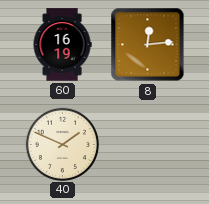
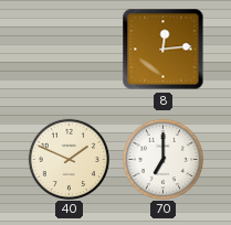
60: 16:19 -> none (62, 45)
70: none -> 7:00 (162, 159)
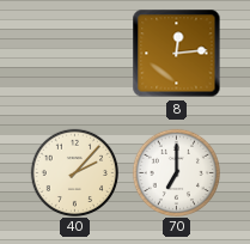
40: 1:49 -> 2:07 (74, 172)
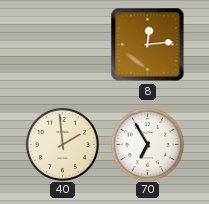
40: 2:07 -> 1:59 (62, 144)
70: 7:00 -> 6:55 (147, 144)
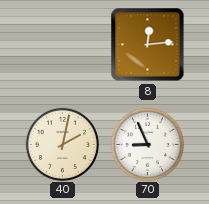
40: 1:59 -> 2:02 (62, 144)
70: 6:55 -> 8:56 (147, 144)
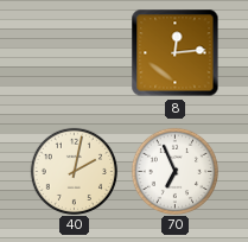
70: 8:56 -> 6:56 (174, 171)
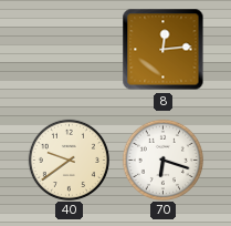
40: 2:02 -> 9:39 (69, 160)
70: 6:56 -> 6:18 (162, 160)
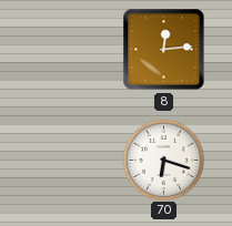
40: 9:39 -> none (69, 160)
